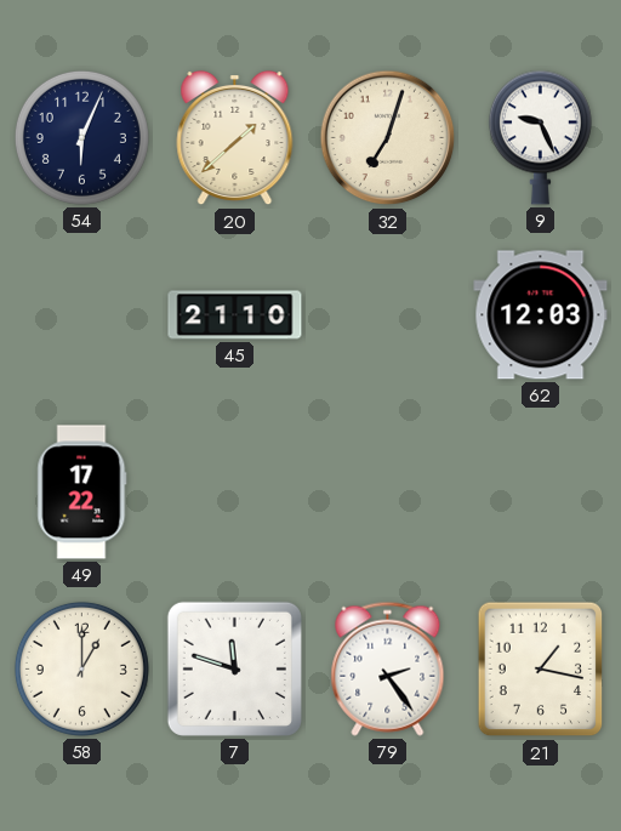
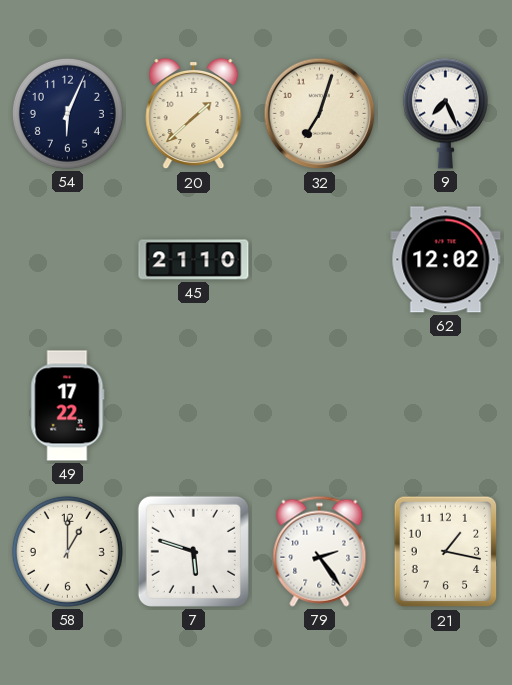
9: 9:26 -> 7:26 (445, 113)
62: 12:03 -> 12:02 (446, 260)
7: 11:48 -> 5:48 (193, 551)
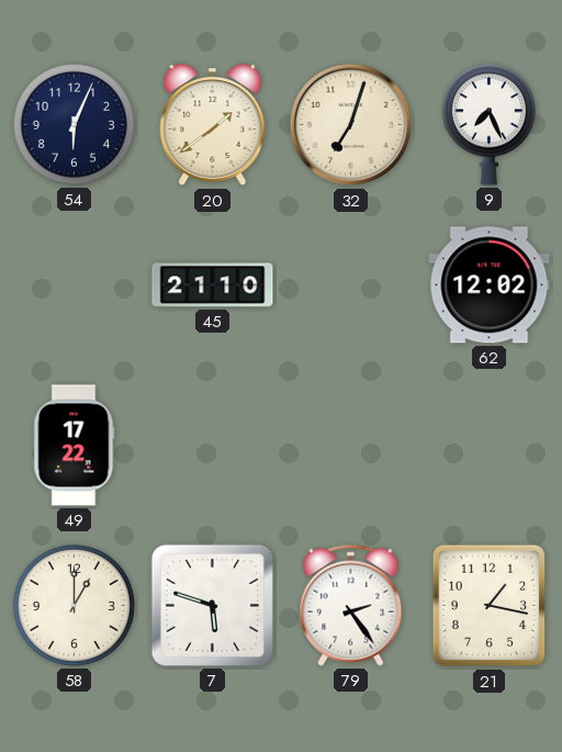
20: 1:38 -> 1:39 (213, 125)
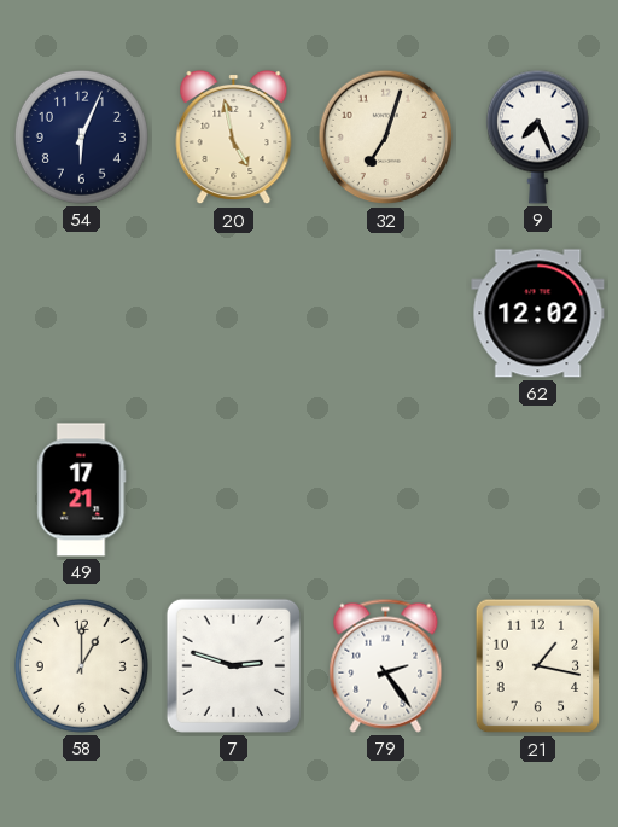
20: 1:39 -> 4:58 (234, 138)
45: 21:10 -> none (213, 285)
49: 17:22 -> 17:21 (82, 490)
7: 5:48 -> 2:48 (233, 665)
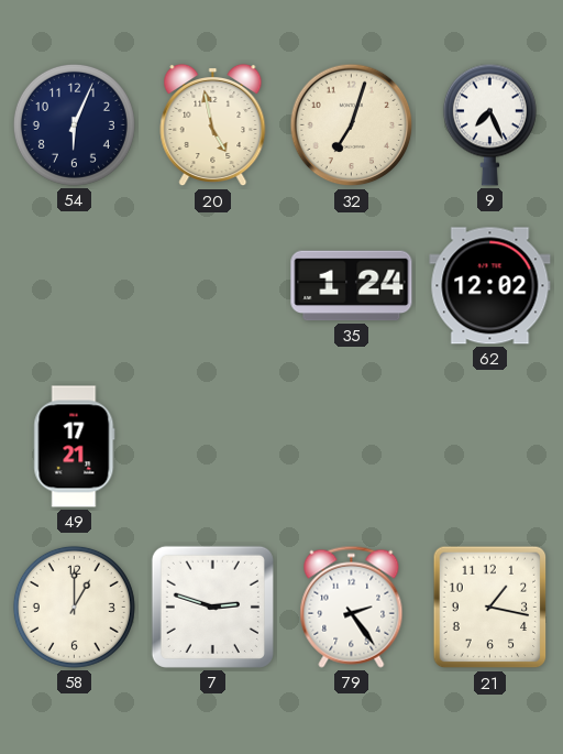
35: none -> 1:24 (352, 286)
